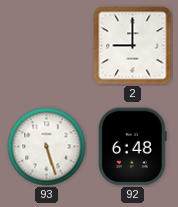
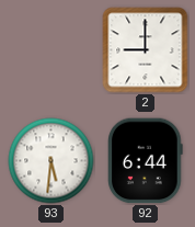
93: 5:27 -> 5:31 (51, 161)
92: 6:48 -> 6:44 (146, 161)
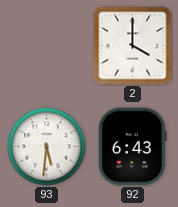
2: 9:00 -> 4:00 (133, 46)
92: 6:44 -> 6:43 (133, 147)
